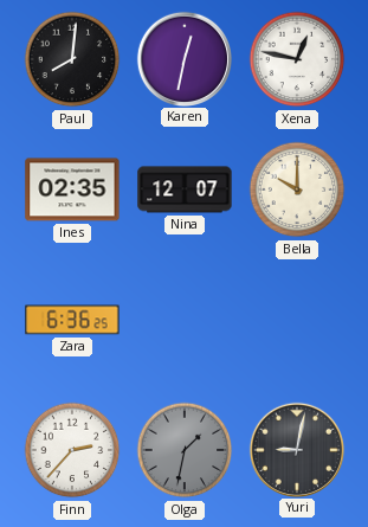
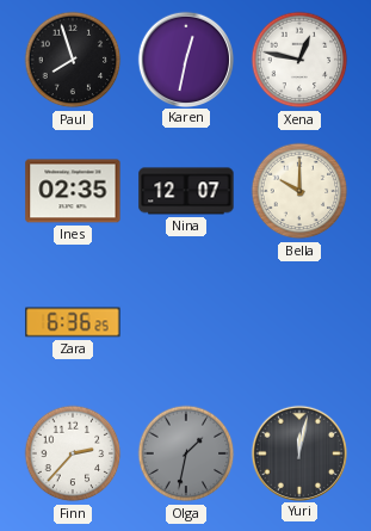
Paul: 8:01 -> 7:57 (73, 60)
Yuri: 9:02 -> 12:02 (298, 452)
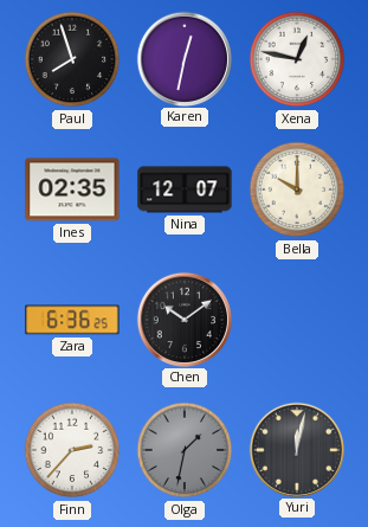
Chen: none -> 10:09 (183, 319)
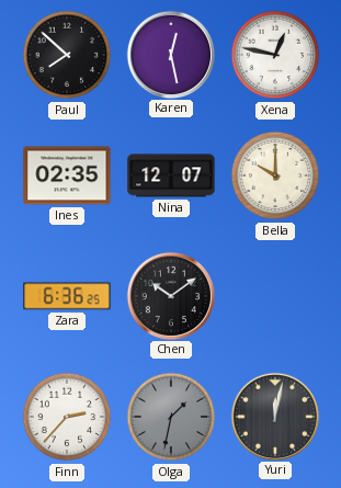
Paul: 7:57 -> 7:52 (67, 55)
Karen: 12:32 -> 12:28 (170, 54)
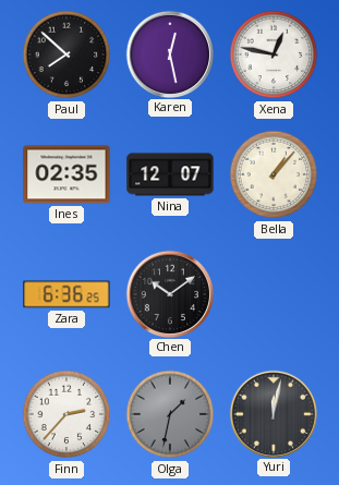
Bella: 10:00 -> 1:07 (274, 174)
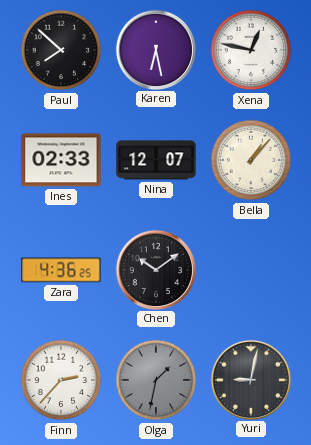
Karen: 12:28 -> 6:28 (155, 49)
Ines: 02:35 -> 02:33 (61, 160)
Zara: 6:36 -> 4:36 (61, 270)
Yuri: 12:02 -> 9:02 (250, 379)
